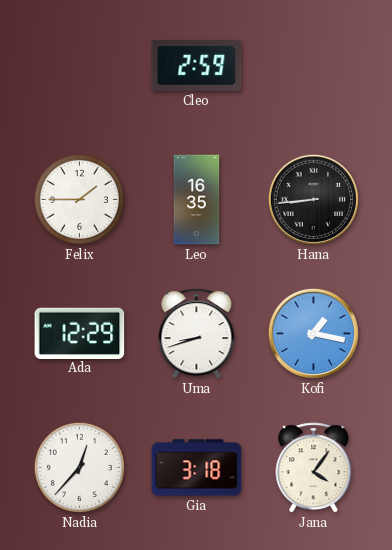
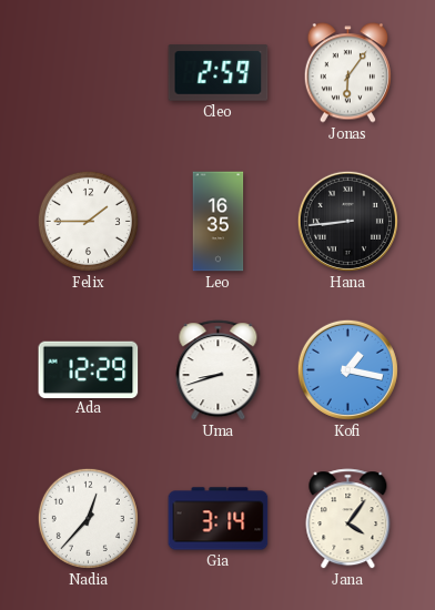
Jonas: none -> 6:06 (347, 73)
Gia: 3:18 -> 3:14 (219, 519)
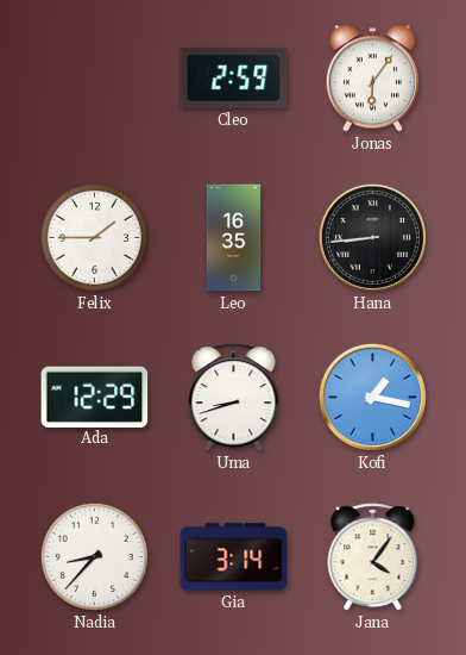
Nadia: 12:37 -> 8:37 (94, 556)
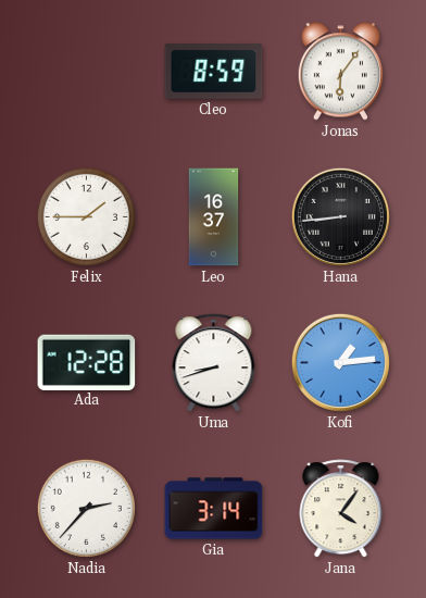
Cleo: 2:59 -> 8:59 (214, 72)
Leo: 16:35 -> 16:37 (214, 217)
Ada: 12:29 -> 12:28 (87, 362)
Kofi: 1:17 -> 1:14 (340, 362)
Nadia: 8:37 -> 2:37 (86, 508)
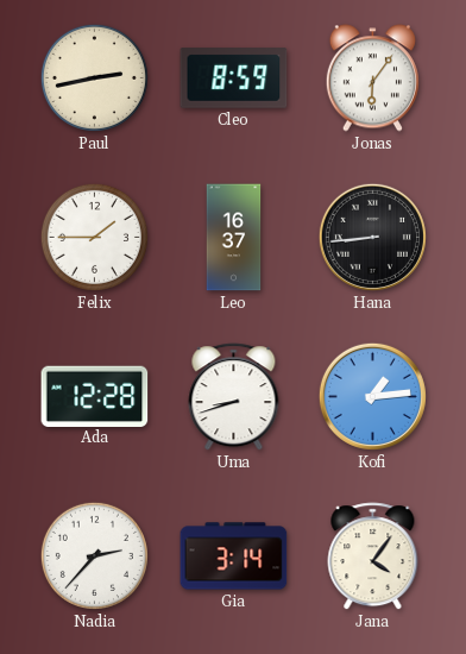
Paul: none -> 2:43 (94, 77)
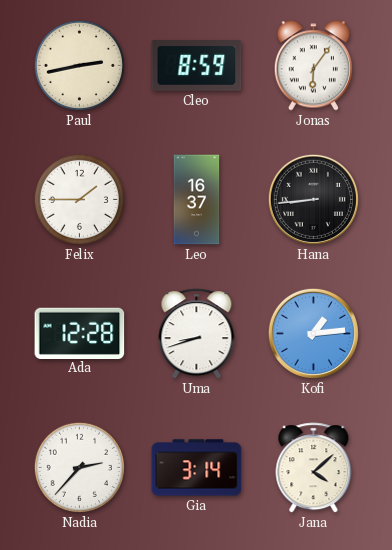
Jana: 4:06 -> 4:08 (314, 468)
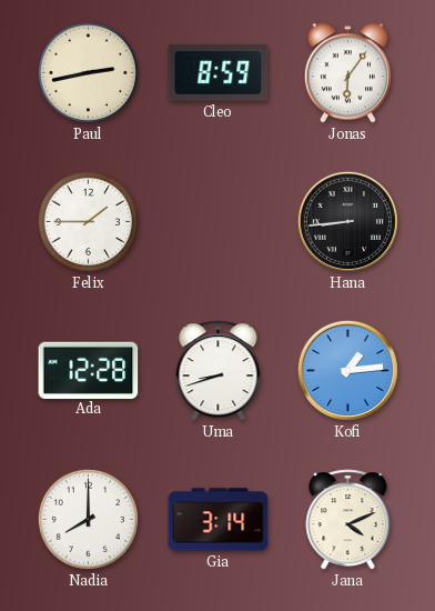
Leo: 16:37 -> none (197, 200)
Nadia: 2:37 -> 8:00 (88, 519)
Jana: 4:08 -> 4:11 (348, 520)
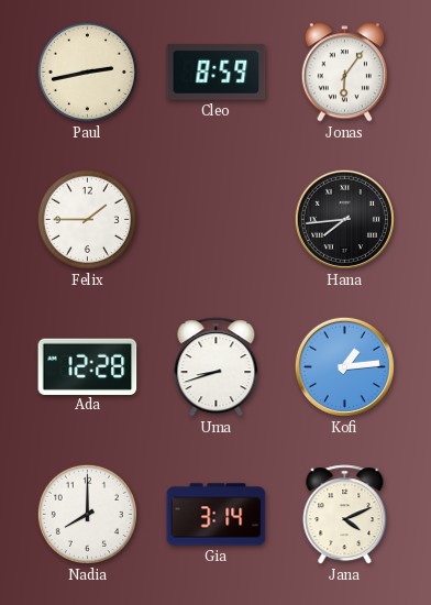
Hana: 8:44 -> 7:44 (344, 219)
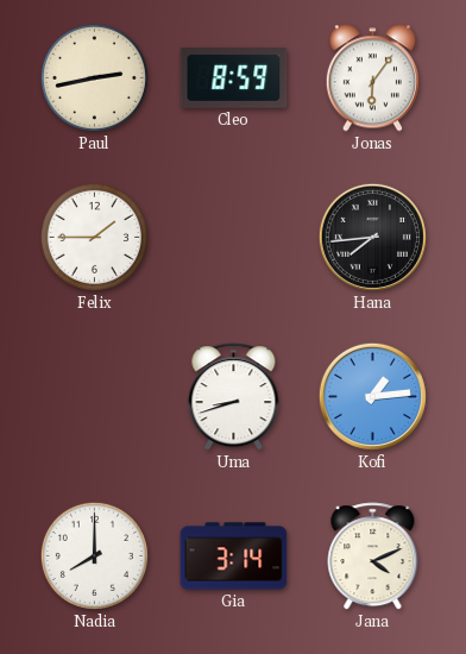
Ada: 12:28 -> none (88, 366)
